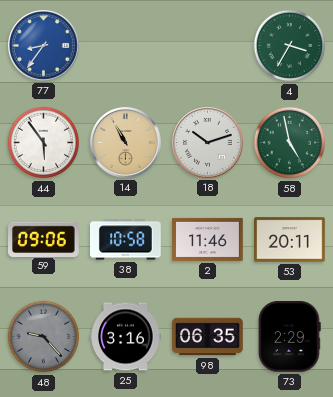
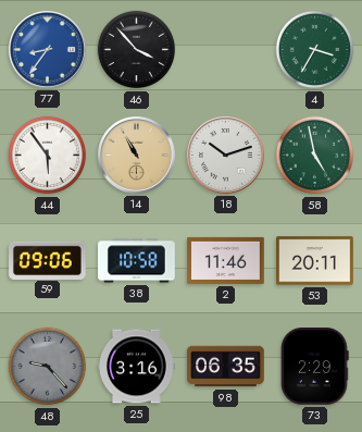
46: none -> 3:53 (137, 50)
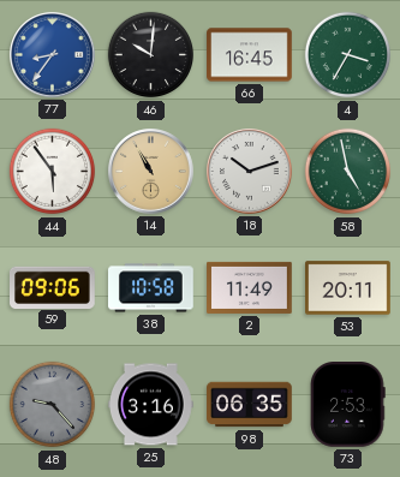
46: 3:53 -> 10:01 (151, 55)
66: none -> 16:45 (250, 55)
2: 11:46 -> 11:49 (250, 287)
73: 2:29 -> 2:53 (348, 405)
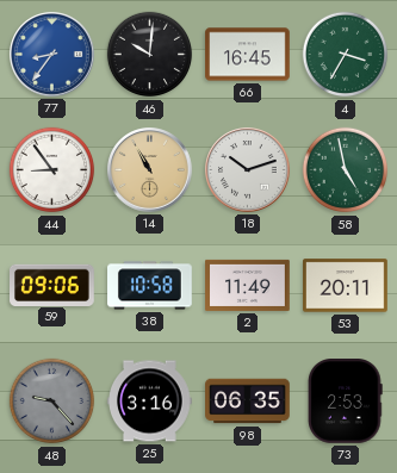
44: 5:54 -> 8:54 (52, 170)
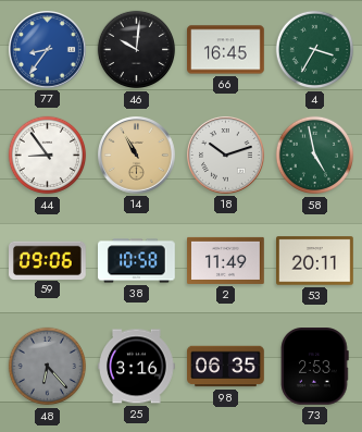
48: 9:23 -> 6:23 (48, 367)
